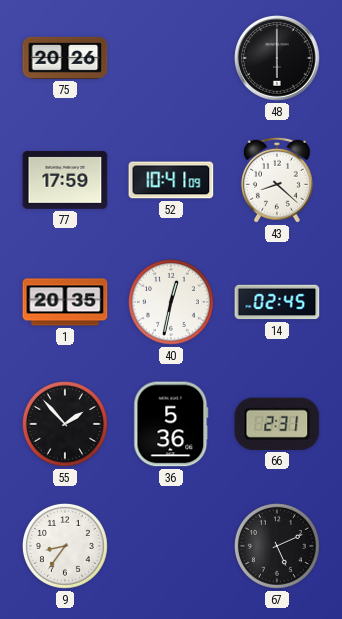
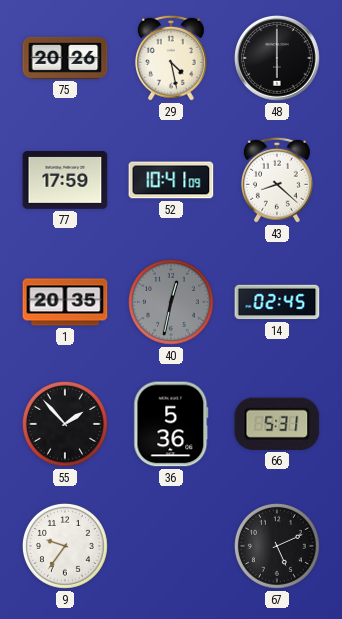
29: none -> 4:28 (171, 58)
40 dial: white -> grey (171, 302)
66: 2:31 -> 5:31 (277, 424)
9: 8:36 -> 9:36 (65, 546)
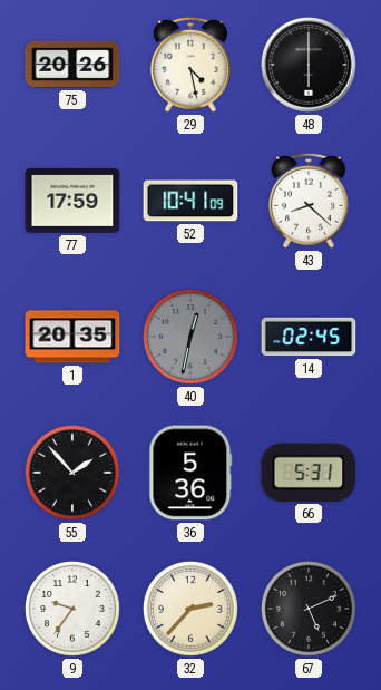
32: none -> 2:37 (190, 609)
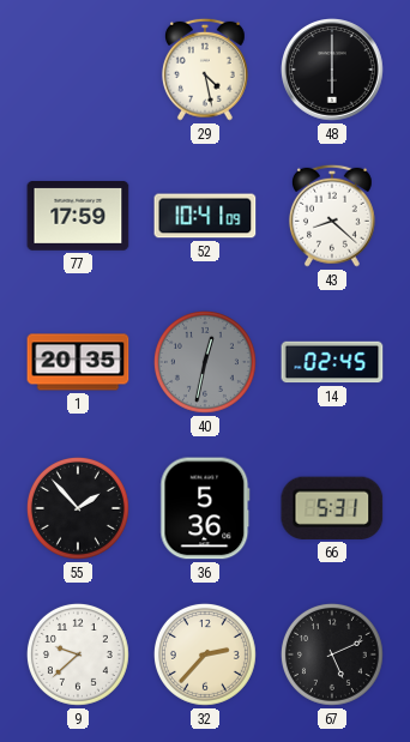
75: 20:26 -> none (72, 65)
9: 9:36 -> 9:38 (78, 654)
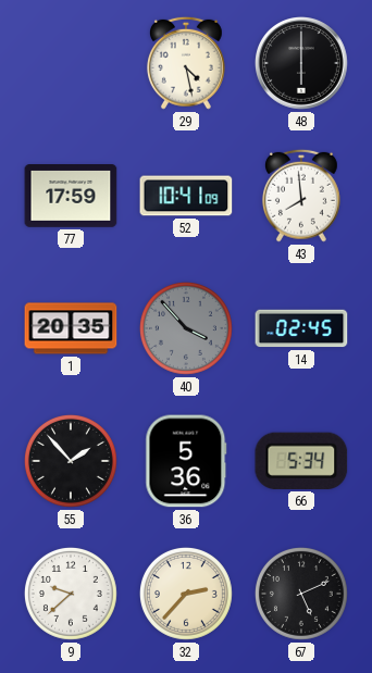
43: 8:22 -> 7:59 (301, 196)
40: 12:32 -> 3:53 (186, 328)
66: 5:31 -> 5:34 (301, 461)
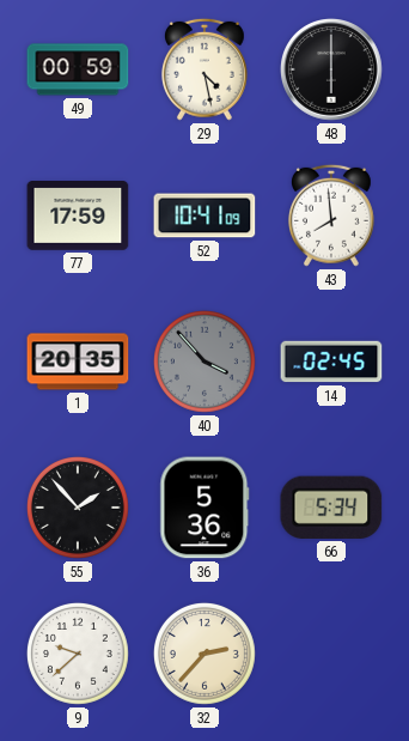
49: none -> 00:59 (78, 69)
67: 5:11 -> none (301, 594)
